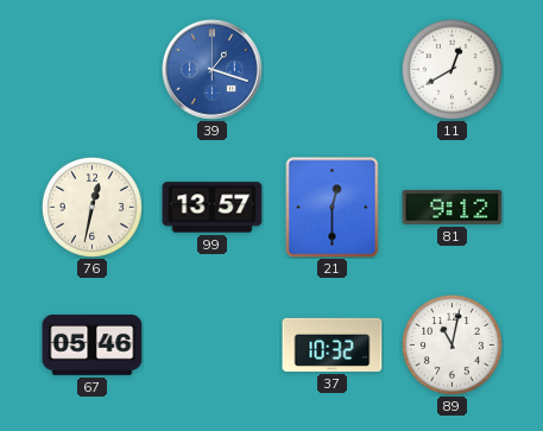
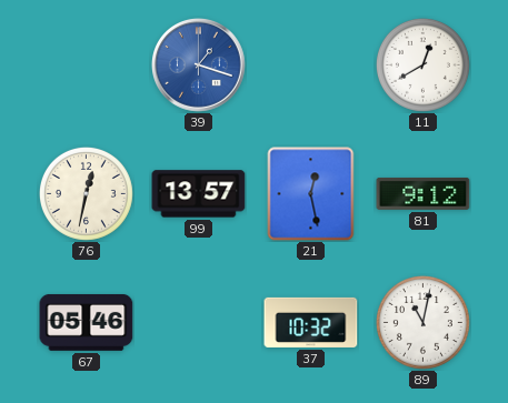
21: 12:30 -> 12:28 (311, 194)
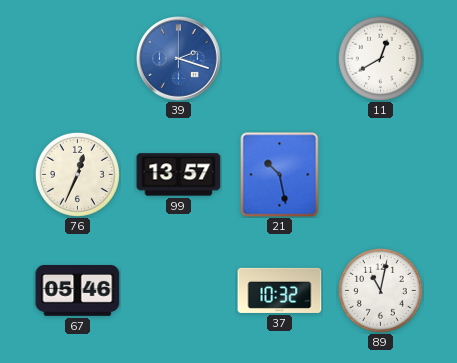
39: 1:18 -> 2:18 (179, 59)
76: 12:32 -> 12:34 (77, 174)
21: 12:28 -> 10:28 (280, 175)
81: 9:12 -> none (424, 193)
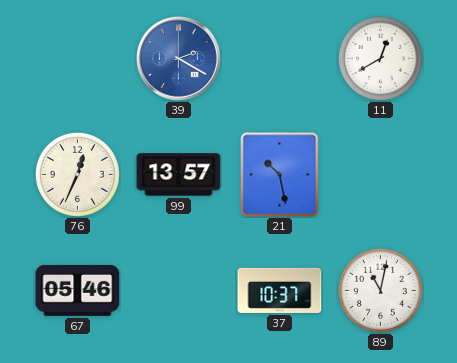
39: 2:18 -> 2:20 (179, 59)
37: 10:32 -> 10:37 (280, 290)
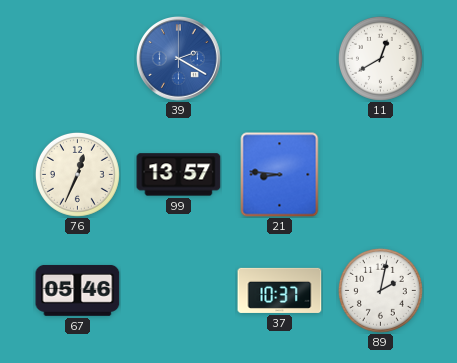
21: 10:28 -> 8:46 (280, 175)
89: 11:02 -> 2:02 (380, 290)
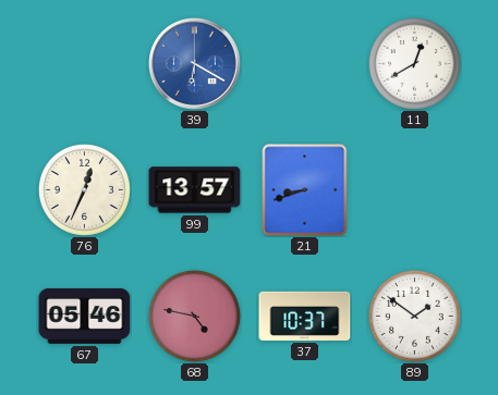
39: 2:20 -> 6:20 (195, 64)
21: 8:46 -> 8:42 (305, 190)
68: none -> 4:47 (194, 316)
89: 2:02 -> 1:51 (414, 316)
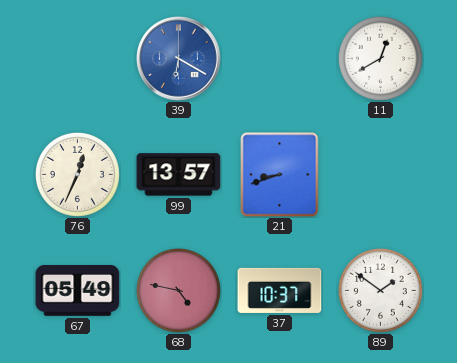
67: 05:46 -> 05:49 (78, 290)
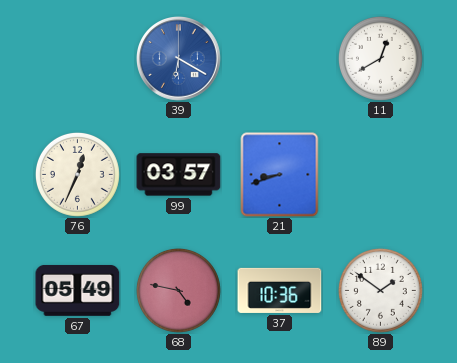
99: 13:57 -> 03:57 (179, 175)
37: 10:37 -> 10:36 (280, 290)
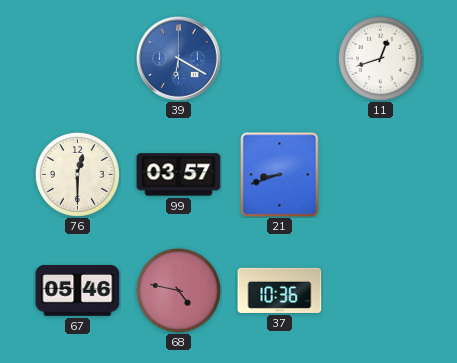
11: 12:40 -> 12:42 (380, 58)
76: 12:34 -> 12:30 (77, 174)
67: 05:49 -> 05:46 (78, 290)
89: 1:51 -> none (380, 290)
